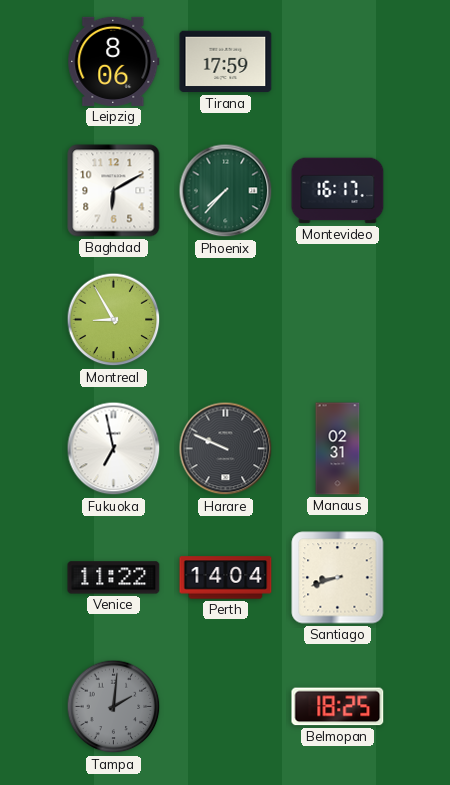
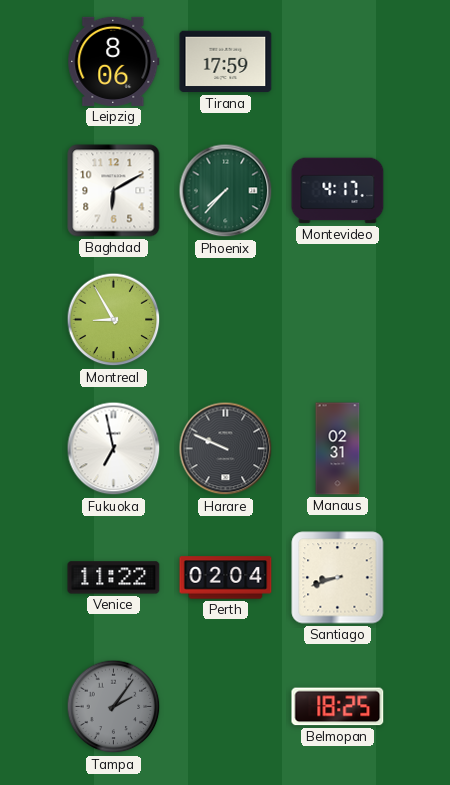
Montevideo: 16:17 -> 4:17 (338, 191)
Perth: 14:04 -> 02:04 (226, 578)
Tampa: 2:01 -> 2:06 (114, 707)
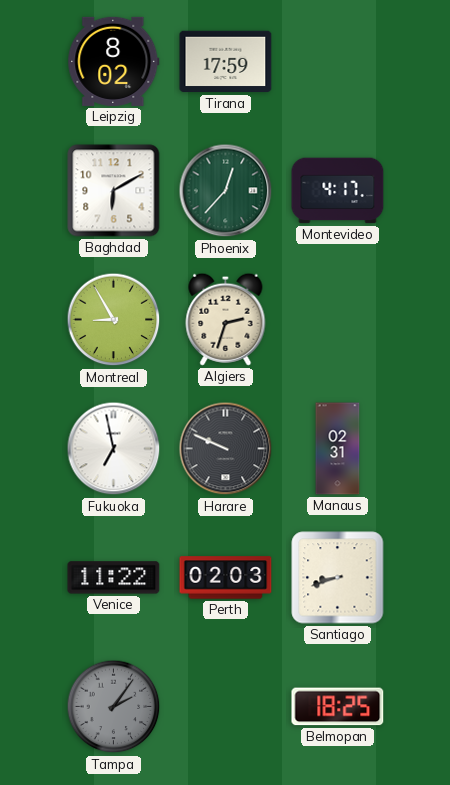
Leipzig: 8:06 -> 8:02 (114, 61)
Phoenix: 7:37 -> 12:37 (226, 191)
Algiers: none -> 2:33 (226, 319)
Perth: 02:04 -> 02:03 (226, 578)
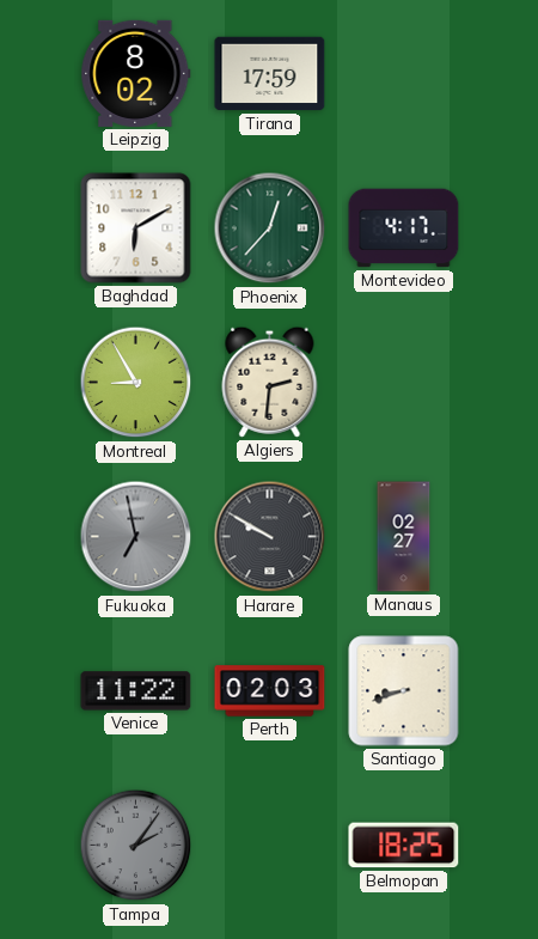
Algiers: 2:33 -> 2:31 (270, 382)
Fukuoka dial: white -> grey (136, 537)
Harare: 9:49 -> 9:50 (270, 537)
Manaus: 02:31 -> 02:27 (404, 537)
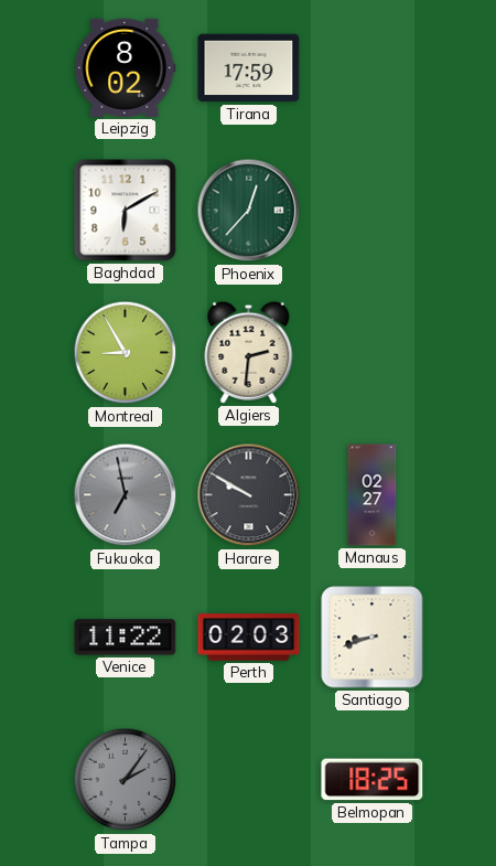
Montevideo: 4:17 -> none (404, 228)
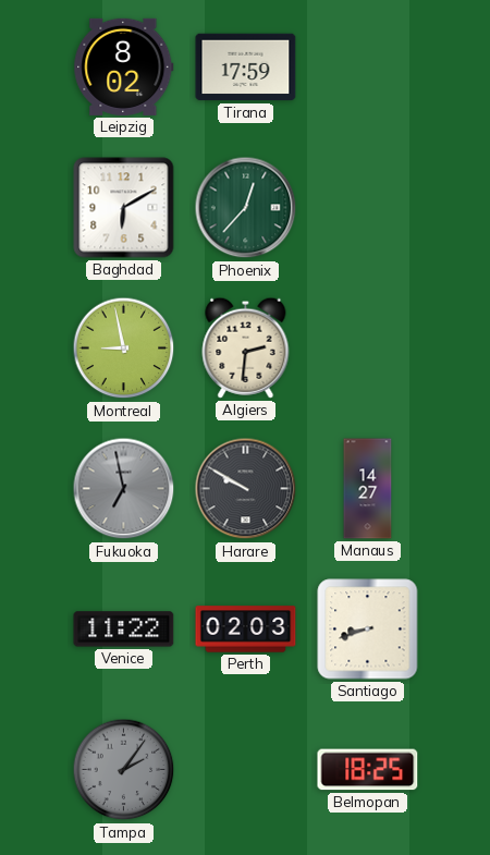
Montreal: 8:55 -> 8:58 (124, 349)
Manaus: 02:27 -> 14:27 (368, 489)
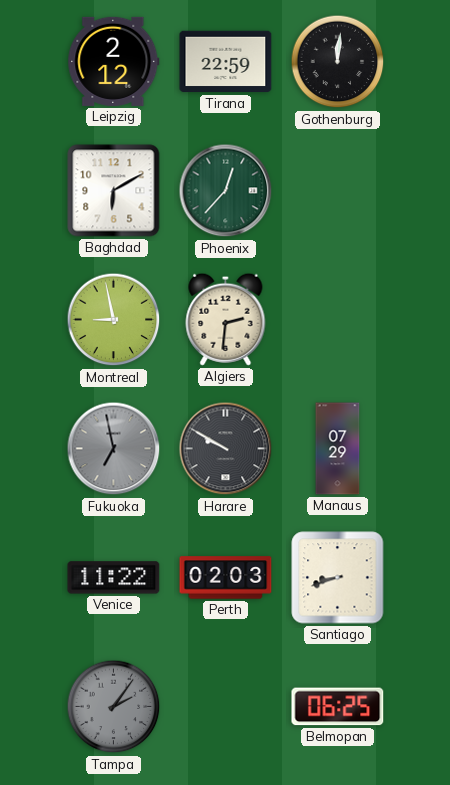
Leipzig: 8:02 -> 2:12 (114, 61)
Tirana: 17:59 -> 22:59 (226, 62)
Gothenburg: none -> 12:01 (338, 62)
Manaus: 14:27 -> 07:29 (338, 449)
Belmopan: 18:25 -> 06:25 (338, 707)
